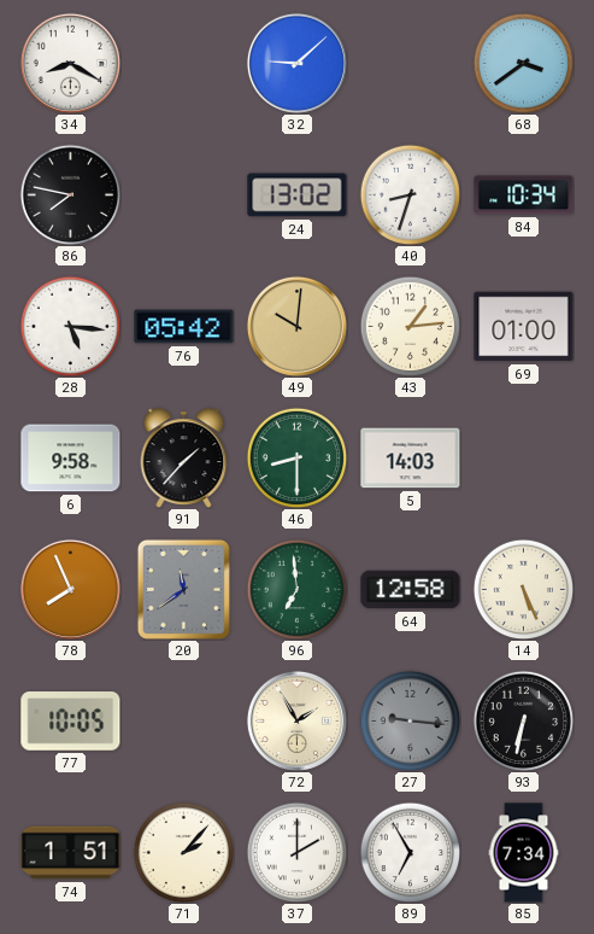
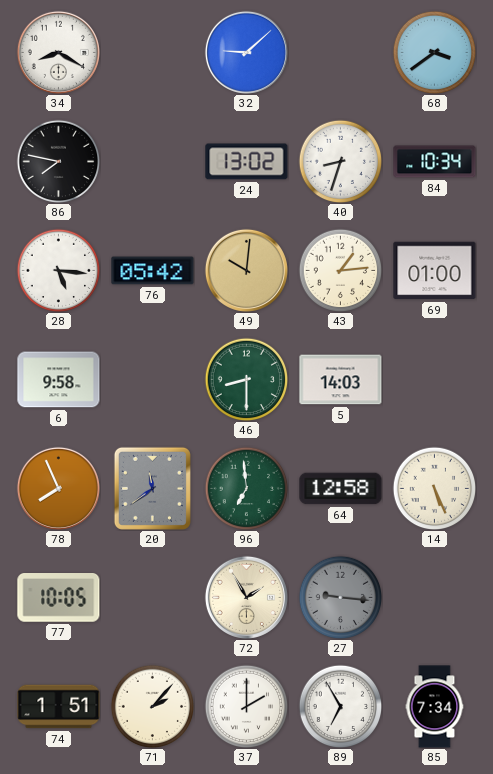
91: 1:37 -> none (184, 459)
93: 6:32 -> none (523, 720)
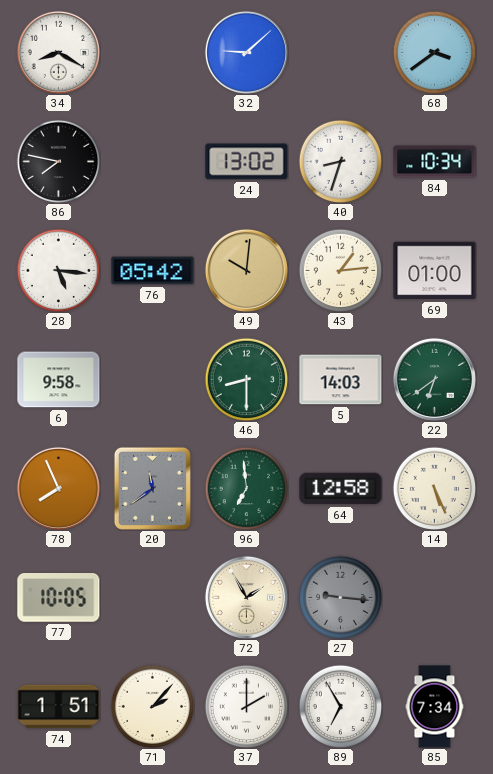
22: none -> 6:39 (434, 379)
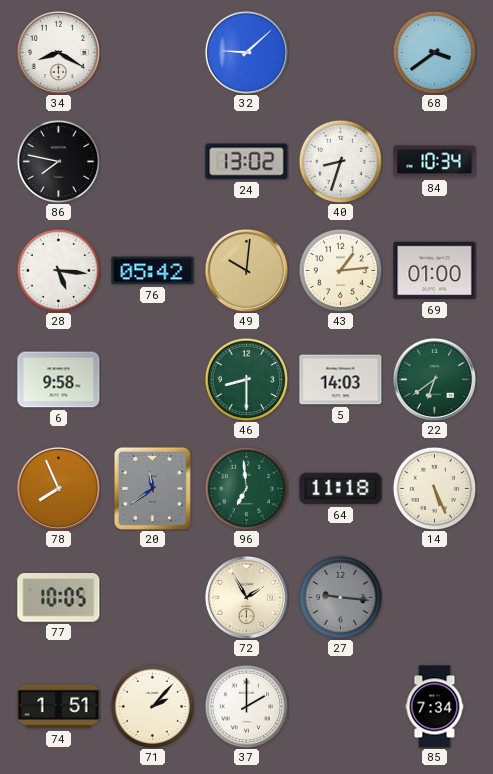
64: 12:58 -> 11:18 (341, 489)
89: 6:55 -> none (340, 706)
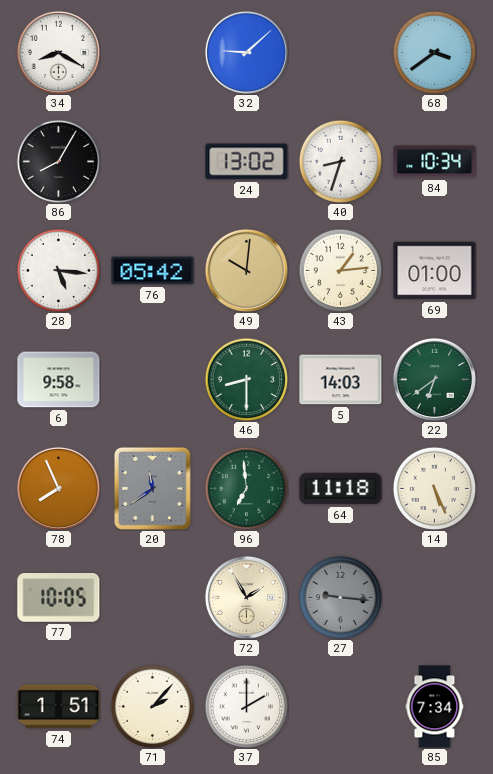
86: 7:47 -> 8:05 (58, 161)
